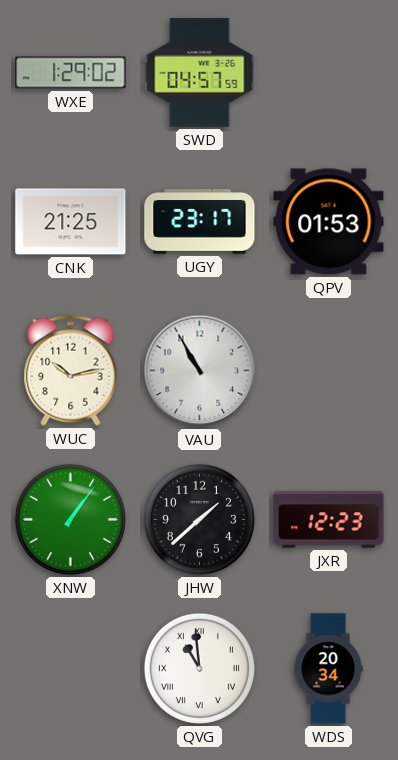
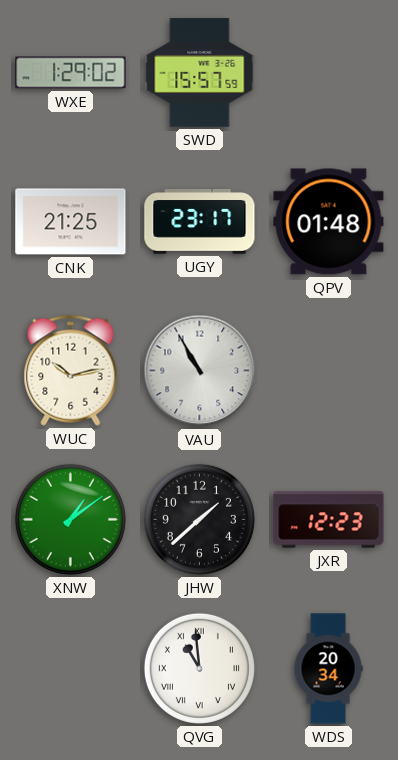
SWD: 04:57 -> 15:57 (200, 73)
QPV: 01:53 -> 01:48 (329, 222)
XNW: 1:06 -> 1:09 (70, 519)
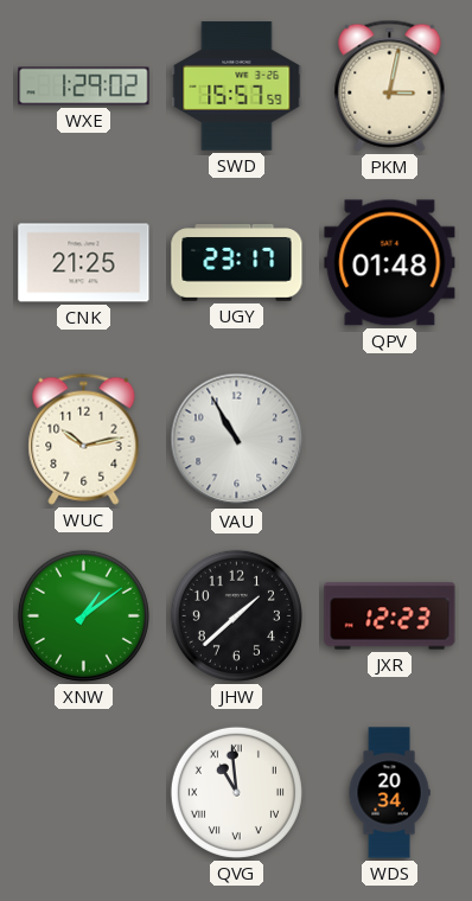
PKM: none -> 3:02 (390, 85)
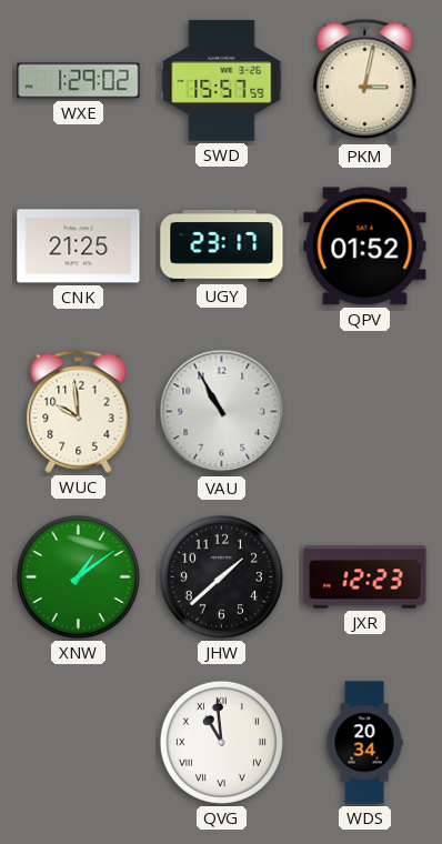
QPV: 01:48 -> 01:52 (365, 247)
WUC: 10:13 -> 9:59 (79, 411)
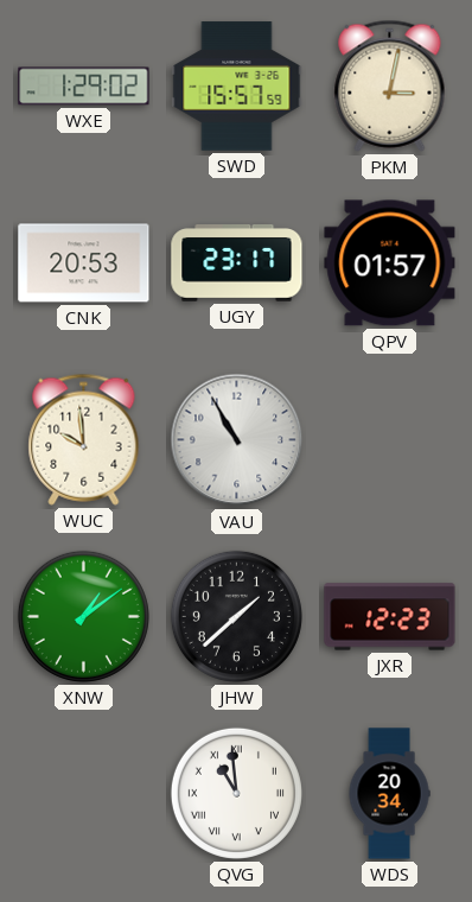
CNK: 21:25 -> 20:53 (84, 263)
QPV: 01:52 -> 01:57 (390, 263)
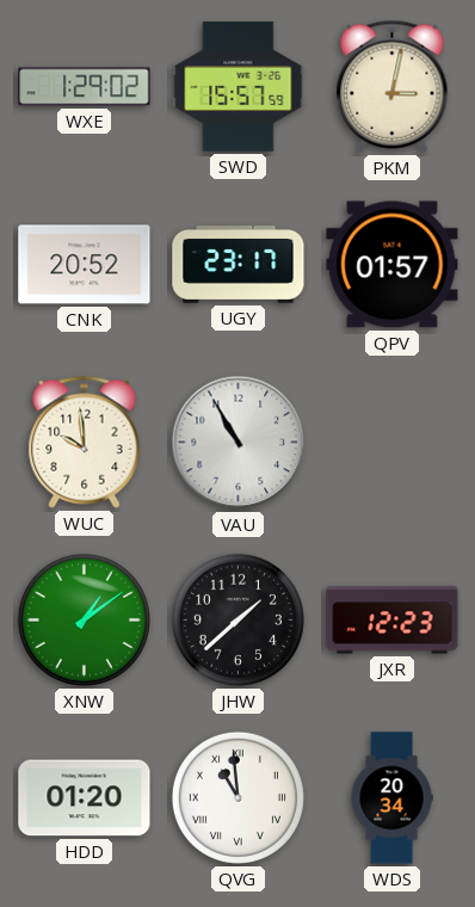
CNK: 20:53 -> 20:52 (85, 265)
HDD: none -> 01:20 (85, 798)
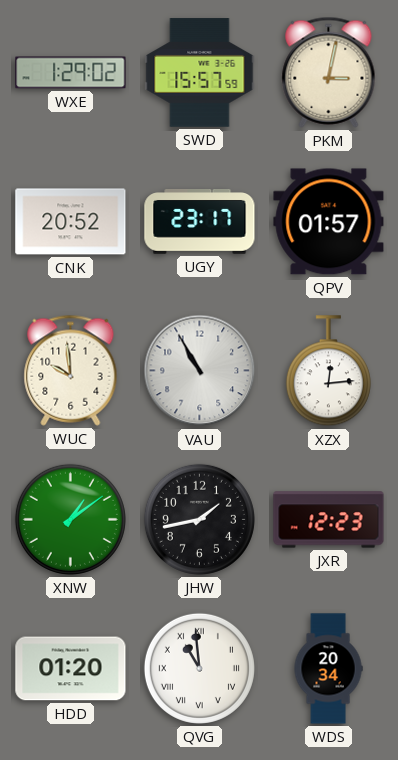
XZX: none -> 12:14 (328, 371)
JHW: 1:38 -> 1:43 (199, 519)
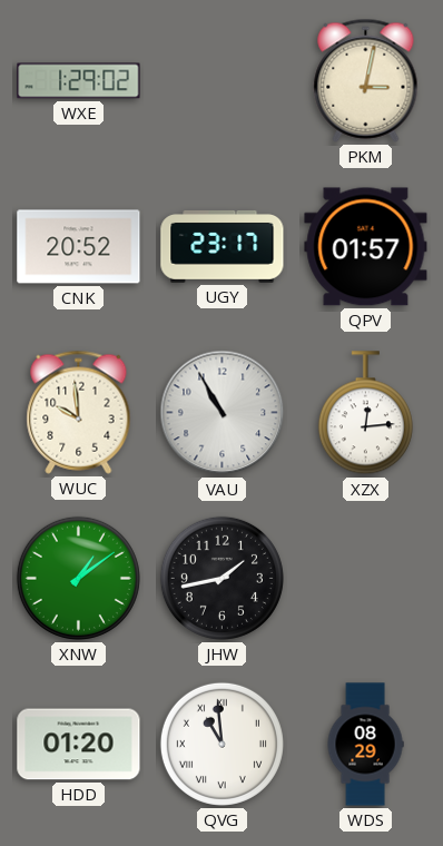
SWD: 15:57 -> none (200, 73)
JXR: 12:23 -> none (329, 520)
WDS: 20:34 -> 08:29 (365, 745)
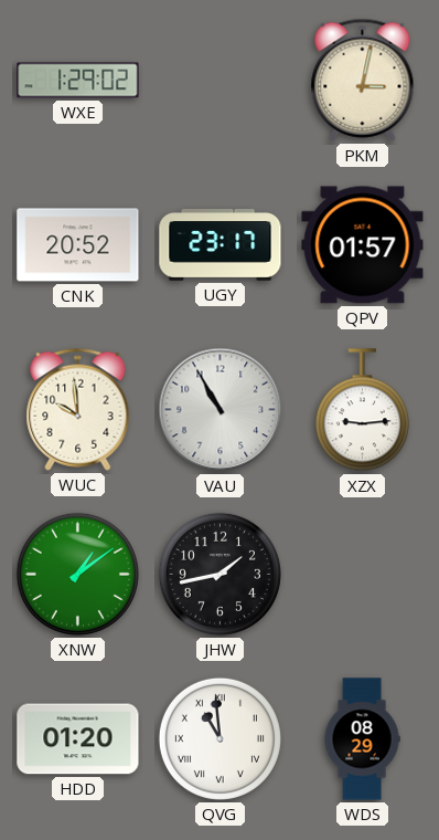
XZX: 12:14 -> 9:14 (362, 410)
